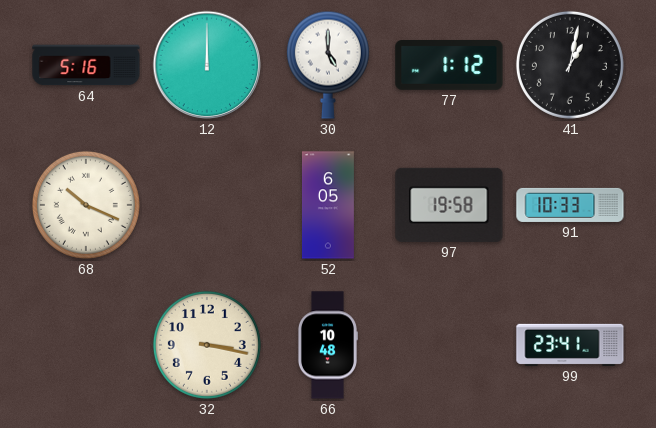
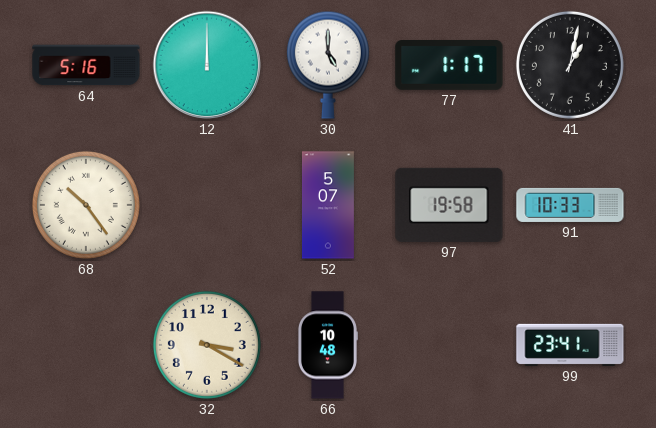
77: 1:12 -> 1:17 (449, 66)
68: 10:19 -> 10:24 (86, 205)
52: 6:05 -> 5:07 (328, 205)
32: 3:17 -> 3:20 (207, 345)
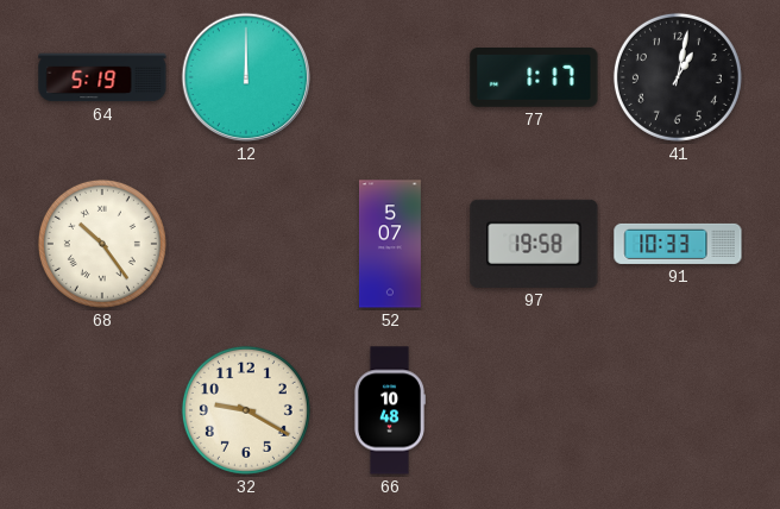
64: 5:16 -> 5:19 (102, 77)
30: 5:00 -> none (328, 65)
32: 3:20 -> 9:20 (246, 410)
99: 23:41 -> none (570, 345)
